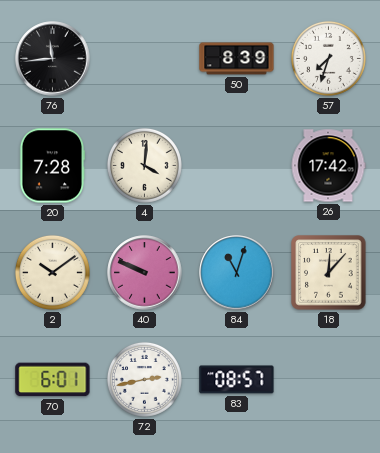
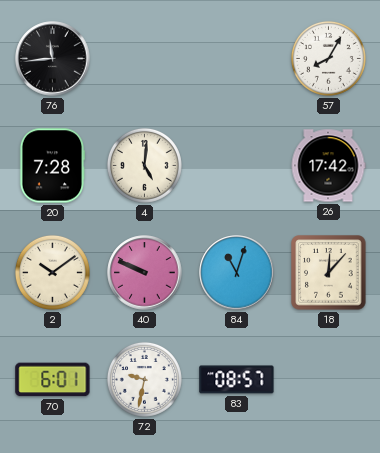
50: 8:39 -> none (237, 59)
57: 7:33 -> 8:05 (328, 58)
4: 4:01 -> 5:01 (144, 165)
72: 2:43 -> 9:32 (144, 379)
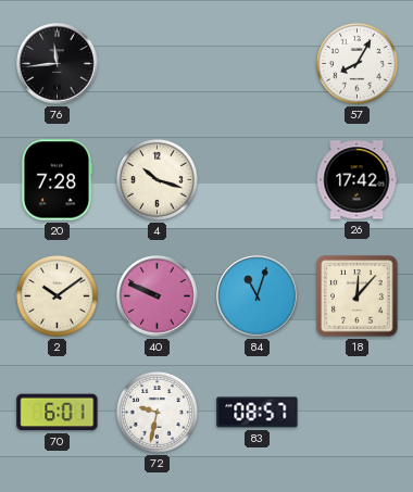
4: 5:01 -> 10:18 (157, 179)
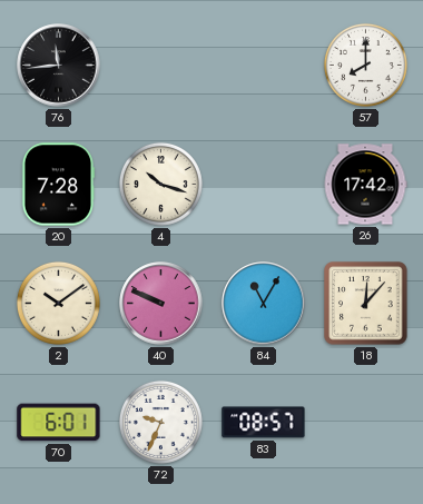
57: 8:05 -> 8:00 (365, 65)
84: 11:03 -> 11:05 (264, 304)
72: 9:32 -> 9:34 (160, 422)
